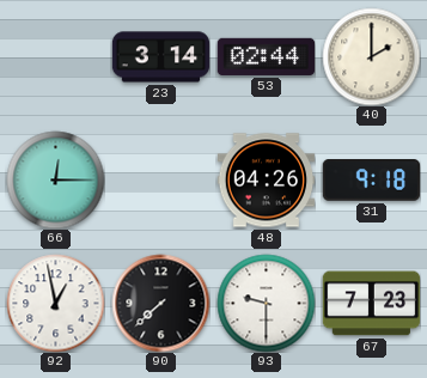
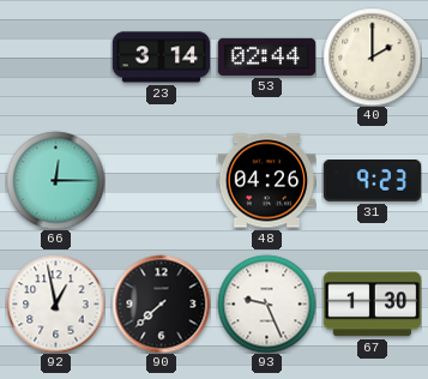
31: 9:18 -> 9:23 (372, 181)
93: 9:30 -> 9:26 (266, 303)
67: 7:23 -> 1:30 (372, 305)
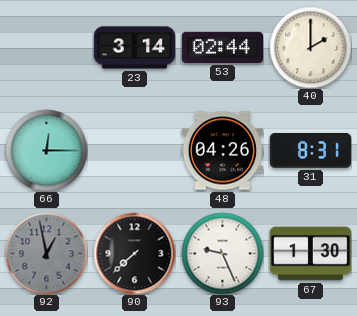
31: 9:23 -> 8:31 (310, 151)
92 dial: white -> grey (46, 253)
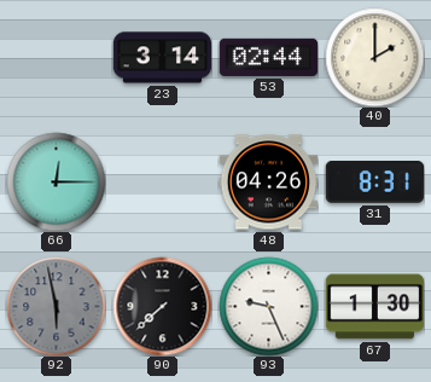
92: 12:58 -> 5:58 (56, 306)
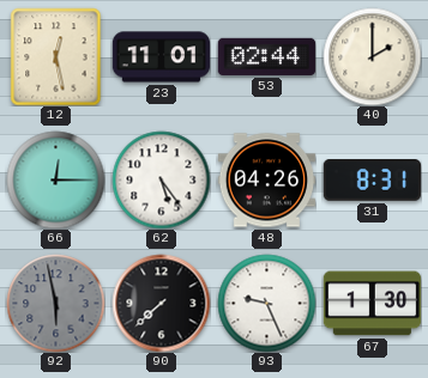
12: none -> 12:28 (56, 56)
23: 3:14 -> 11:01 (161, 57)
62: none -> 5:24 (161, 179)
